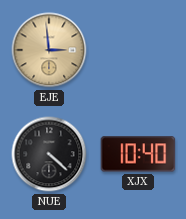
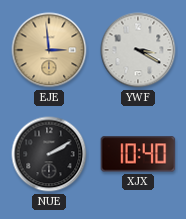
YWF: none -> 3:20 (138, 50)
NUE: 4:22 -> 2:10 (49, 154)
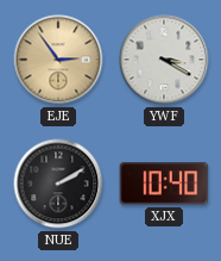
EJE: 2:59 -> 2:54 (58, 60)
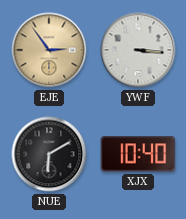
YWF: 3:20 -> 3:16 (138, 50)
NUE: 2:10 -> 6:10 (49, 154)
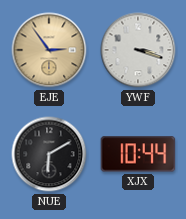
YWF: 3:16 -> 3:18 (138, 50)
XJX: 10:40 -> 10:44 (138, 154)
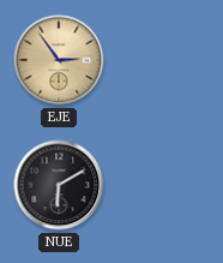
YWF: 3:18 -> none (138, 50)
XJX: 10:44 -> none (138, 154)
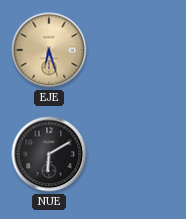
EJE: 2:54 -> 6:27 (49, 50)
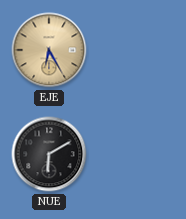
EJE: 6:27 -> 6:25 (49, 50)
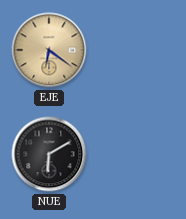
EJE: 6:25 -> 6:21 (49, 50)
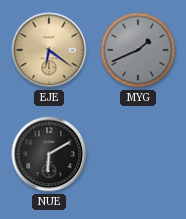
MYG: none -> 1:41 (138, 50)
